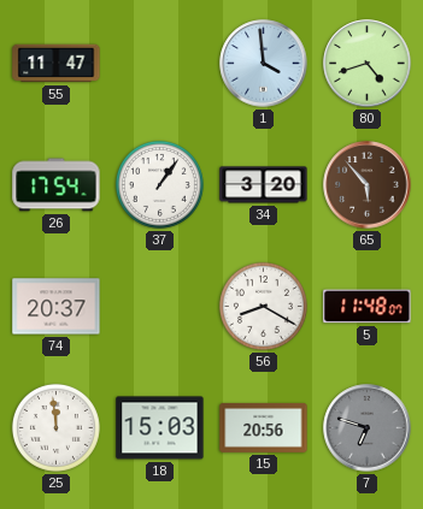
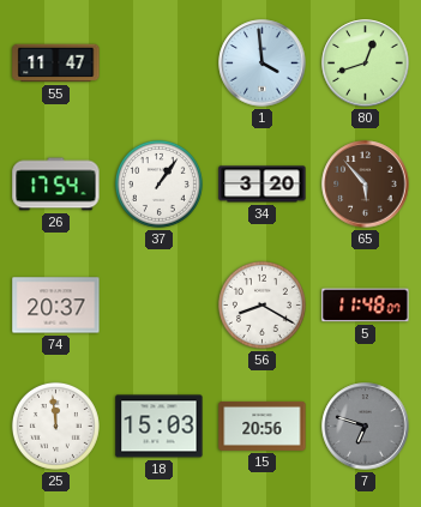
80: 4:42 -> 12:42 (366, 64)
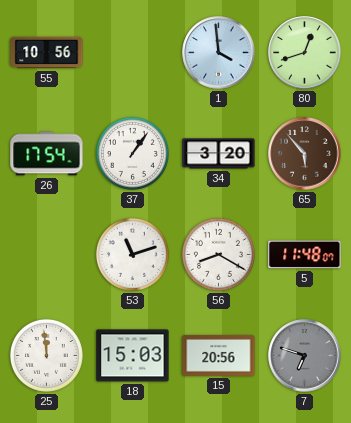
55: 11:47 -> 10:56 (47, 53)
74: 20:37 -> none (56, 306)
53: none -> 11:12 (132, 254)
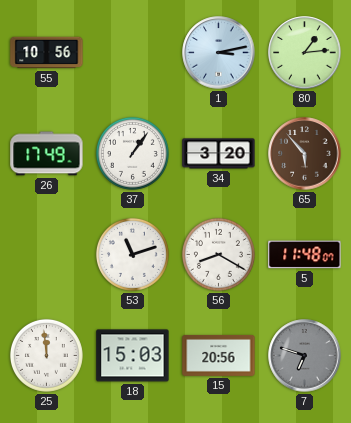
1: 3:59 -> 3:13 (219, 53)
80: 12:42 -> 1:14 (305, 53)
26: 17:54 -> 17:49 (47, 154)
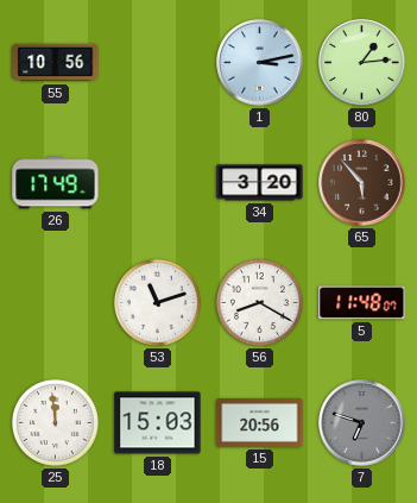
37: 1:06 -> none (132, 153)
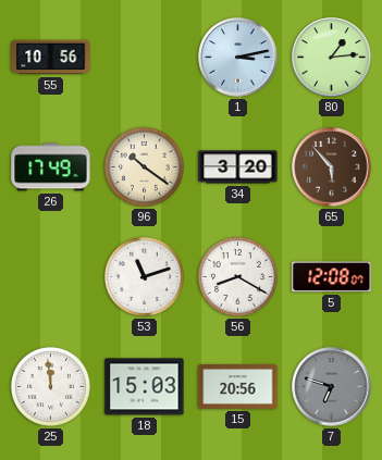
96: none -> 10:21 (144, 166)
5: 11:48 -> 12:08 (332, 277)
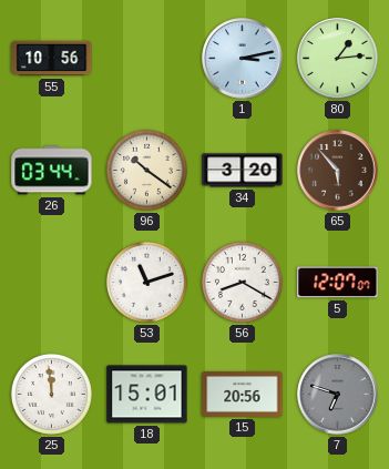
26: 17:49 -> 03:44 (52, 171)
5: 12:08 -> 12:07 (338, 283)
18: 15:03 -> 15:01 (147, 395)
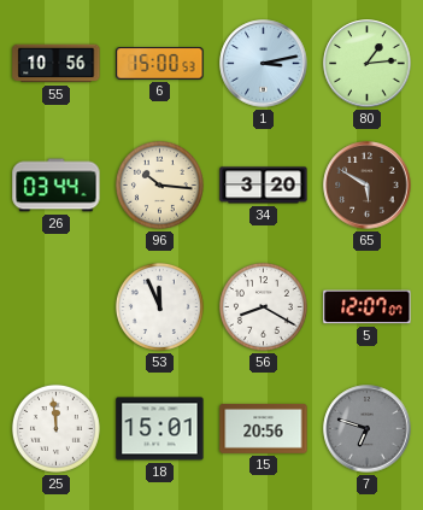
6: none -> 15:00 (160, 64)
96: 10:21 -> 10:16 (159, 184)
65: 5:53 -> 5:50 (368, 186)
53: 11:12 -> 11:56 (159, 306)
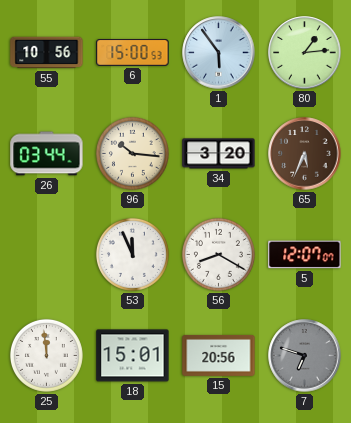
1: 3:13 -> 5:54 (219, 53)
65: 5:50 -> 5:34 (305, 154)
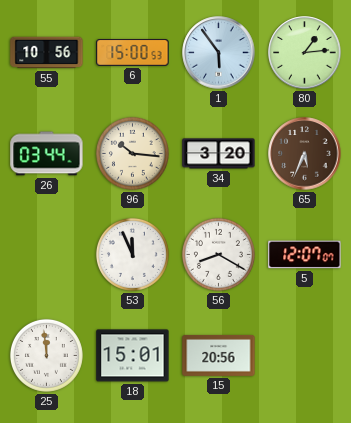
7: 6:48 -> none (305, 356)
